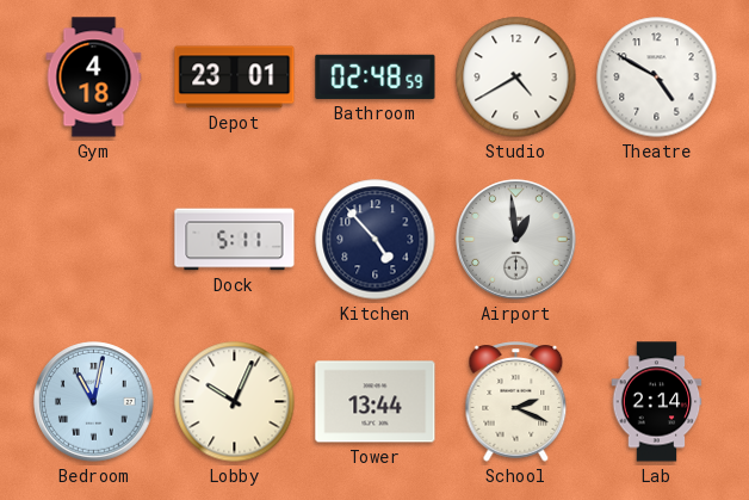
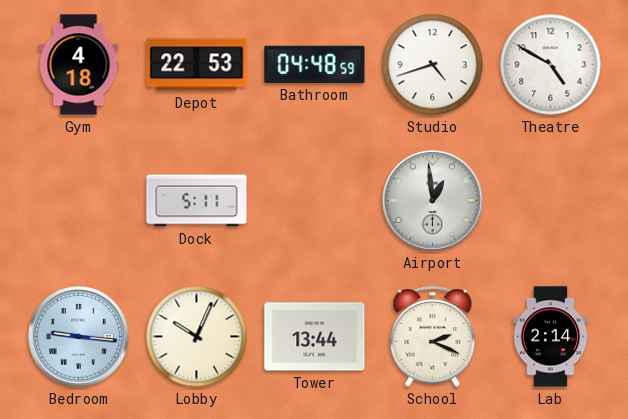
Depot: 23:01 -> 22:53 (197, 65)
Bathroom: 02:48 -> 04:48 (315, 64)
Studio: 4:40 -> 4:42 (433, 65)
Kitchen: 4:53 -> none (376, 240)
Bedroom: 11:02 -> 9:16 (79, 337)
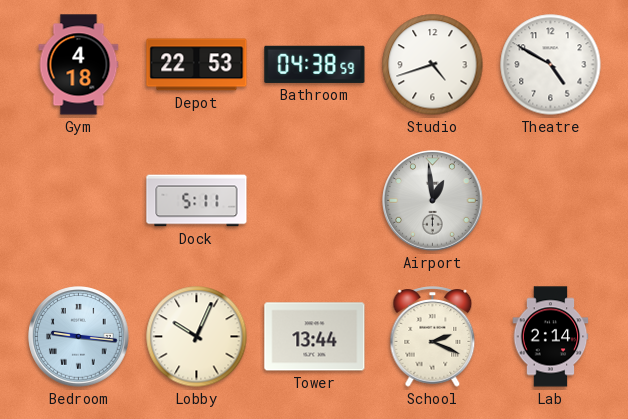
Bathroom: 04:48 -> 04:38 (315, 64)
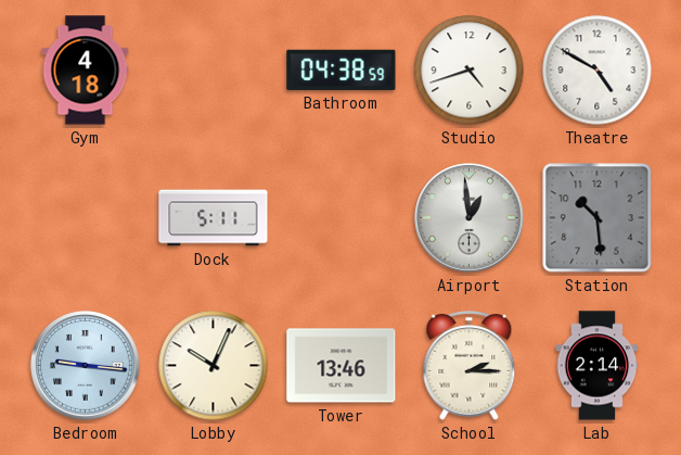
Depot: 22:53 -> none (197, 65)
Station: none -> 10:29 (598, 218)
Tower: 13:44 -> 13:46 (342, 366)
School: 2:19 -> 2:15 (470, 366)
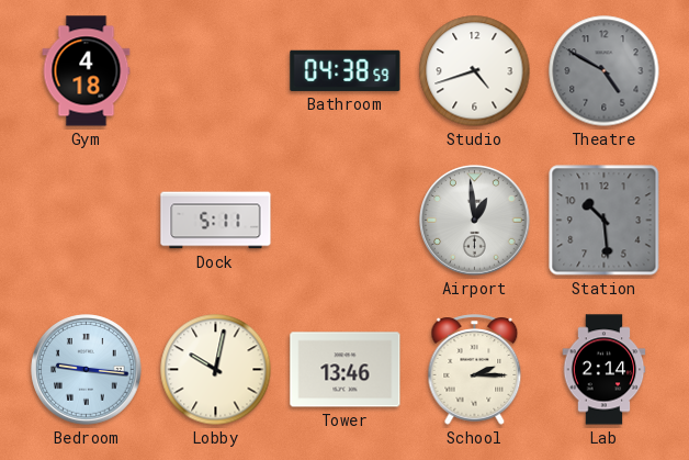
Theatre dial: white -> grey (605, 71)
Lobby: 10:04 -> 10:02 (216, 370)
